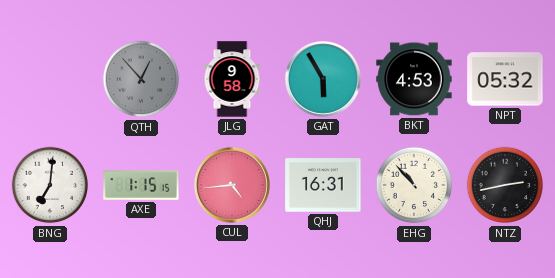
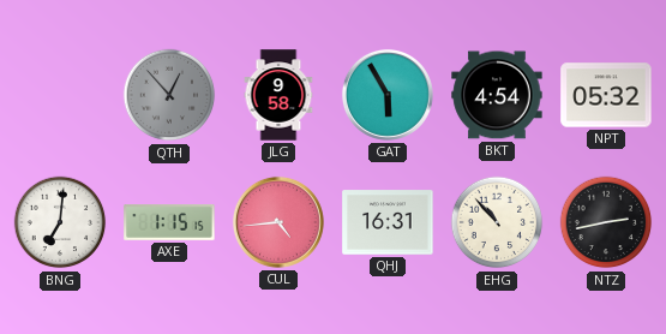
BKT: 4:53 -> 4:54 (497, 95)
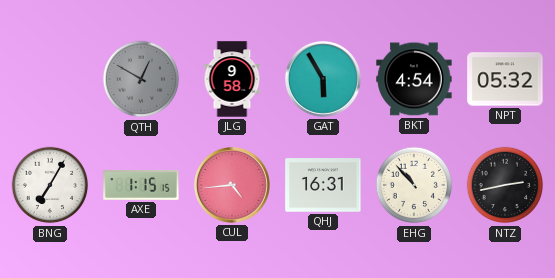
QTH: 12:53 -> 12:50 (141, 79)
BNG: 7:01 -> 7:05 (50, 185)
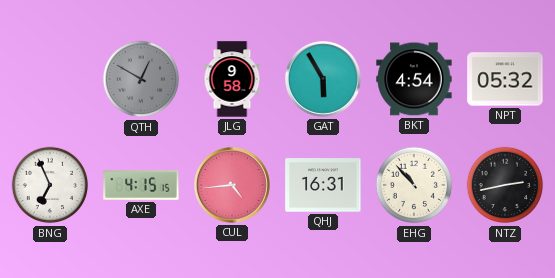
BNG: 7:05 -> 6:56 (50, 185)
AXE: 1:15 -> 4:15 (141, 186)
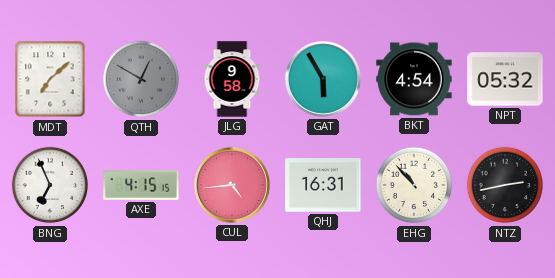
MDT: none -> 7:08 (50, 79)
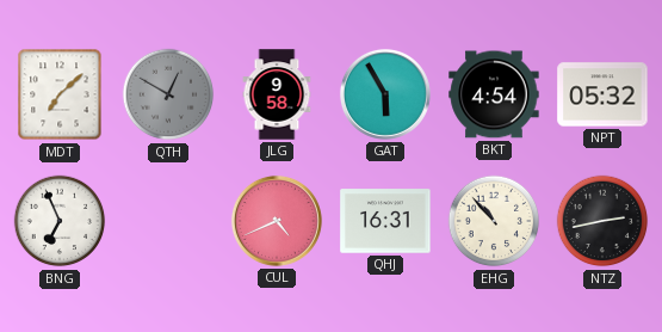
AXE: 4:15 -> none (141, 186)
CUL: 4:44 -> 4:41 (277, 221)
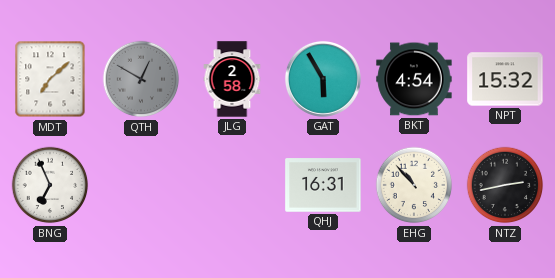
JLG: 9:58 -> 2:58 (232, 79)
NPT: 05:32 -> 15:32 (505, 79)
CUL: 4:41 -> none (277, 221)
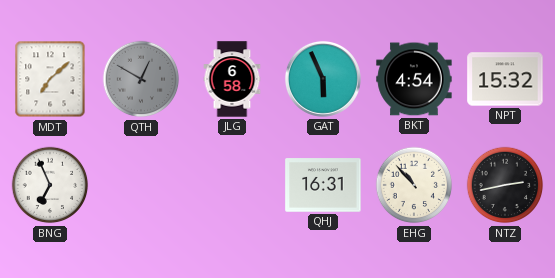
JLG: 2:58 -> 6:58 (232, 79)
GAT: 5:55 -> 5:56 (323, 79)
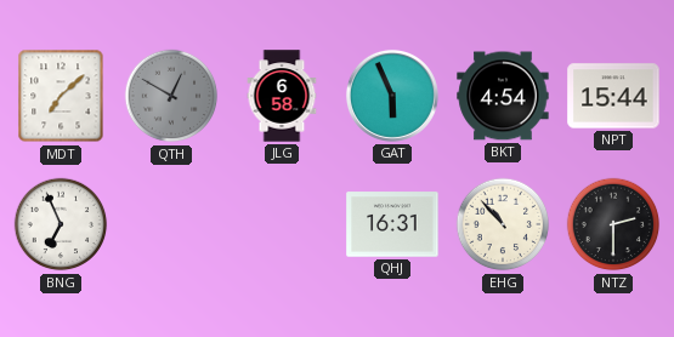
NPT: 15:32 -> 15:44 (613, 96)
NTZ: 2:43 -> 2:30 (613, 224)
